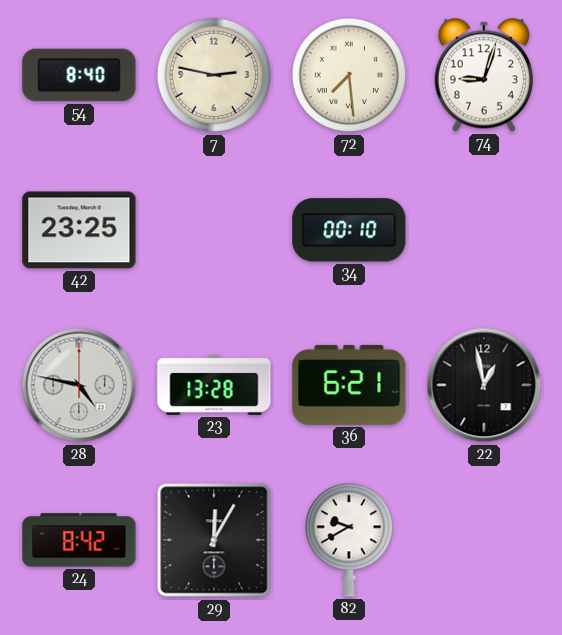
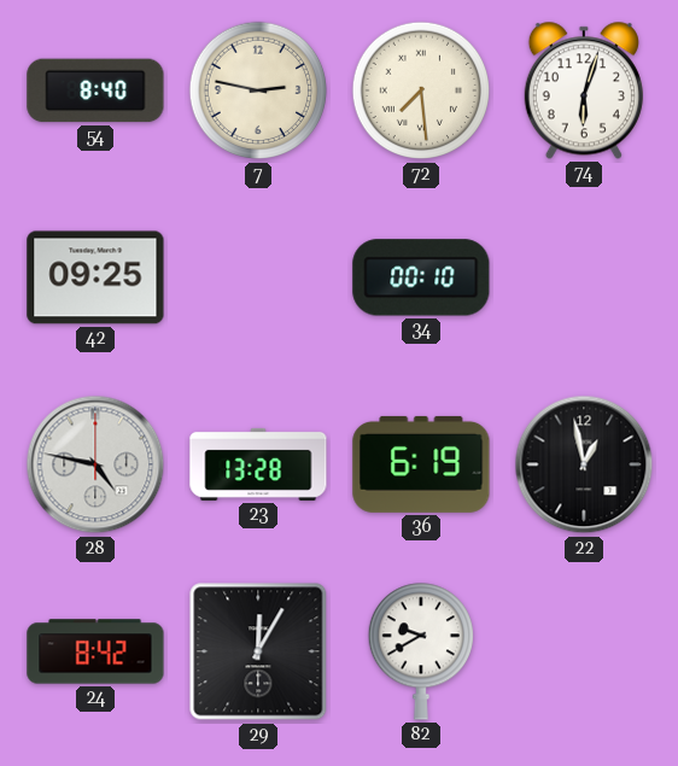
74: 9:03 -> 6:03 (584, 90)
42: 23:25 -> 09:25 (95, 277)
36: 6:21 -> 6:19 (421, 464)
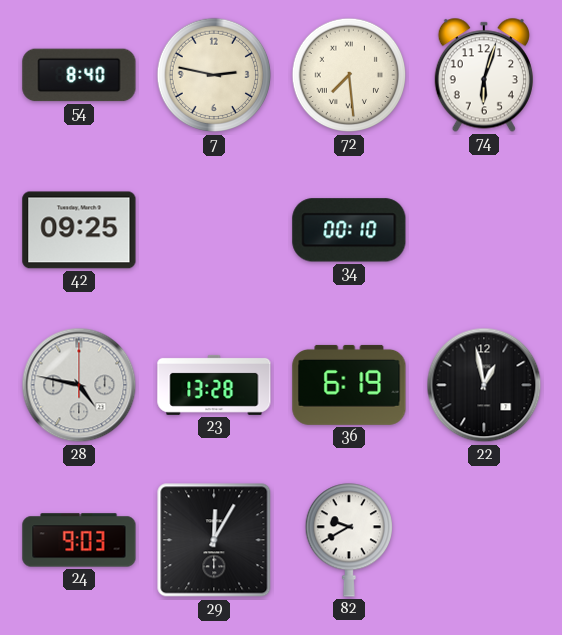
24: 8:42 -> 9:03 (79, 540)
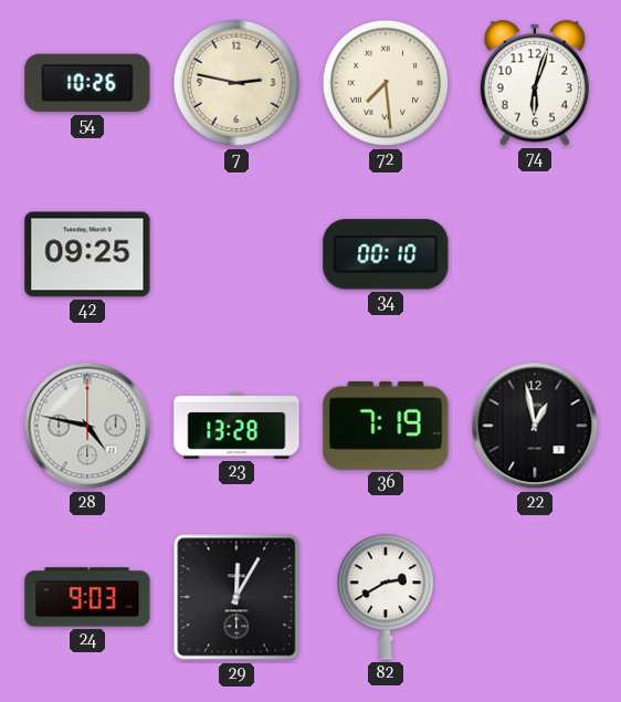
54: 8:40 -> 10:26 (87, 83)
36: 6:19 -> 7:19 (386, 426)
82: 9:40 -> 2:40 (385, 597)
